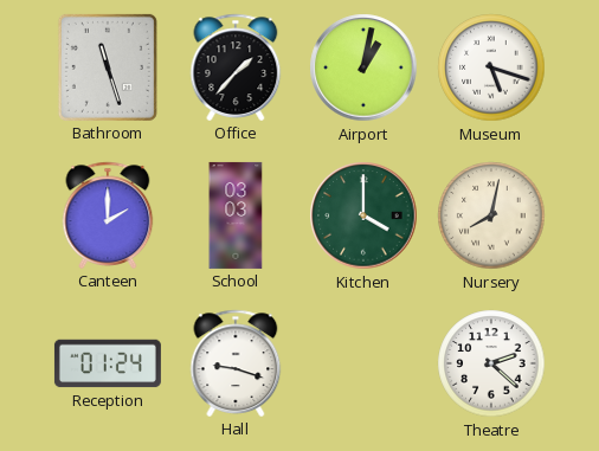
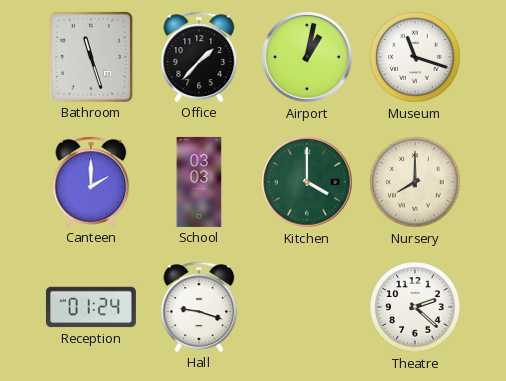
Museum: 5:18 -> 11:18 (415, 57)
Nursery: 8:02 -> 8:00 (415, 182)
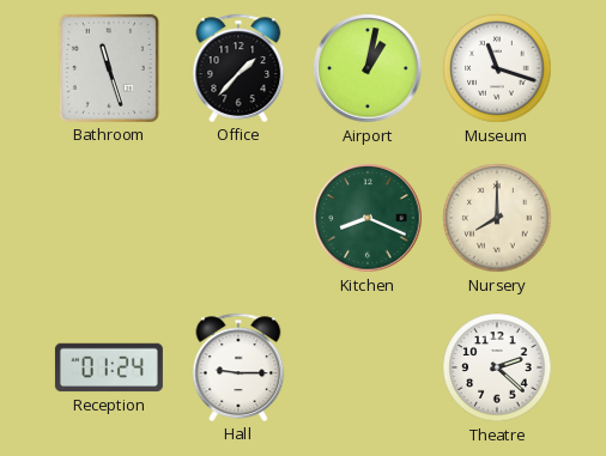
Canteen: 2:00 -> none (91, 182)
School: 03:03 -> none (199, 182)
Kitchen: 4:00 -> 8:19 (368, 218)
Hall: 9:18 -> 9:15 (238, 367)
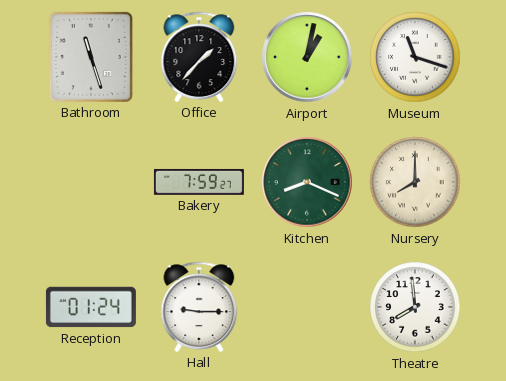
Bakery: none -> 7:59 (199, 182)
Theatre: 2:22 -> 7:59 (415, 307)
